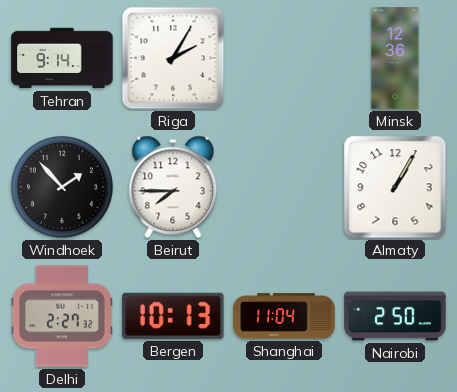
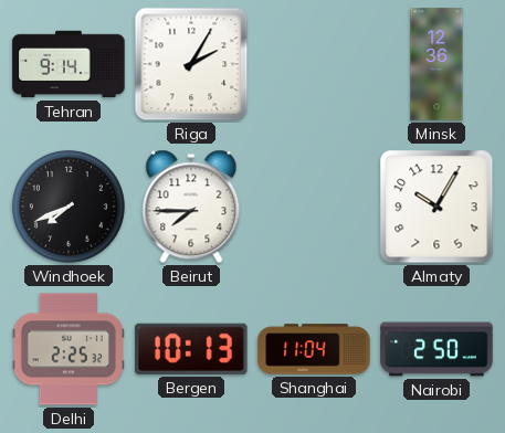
Windhoek: 1:53 -> 7:41 (69, 207)
Almaty: 1:05 -> 10:05 (436, 207)
Delhi: 2:27 -> 2:25 (69, 349)
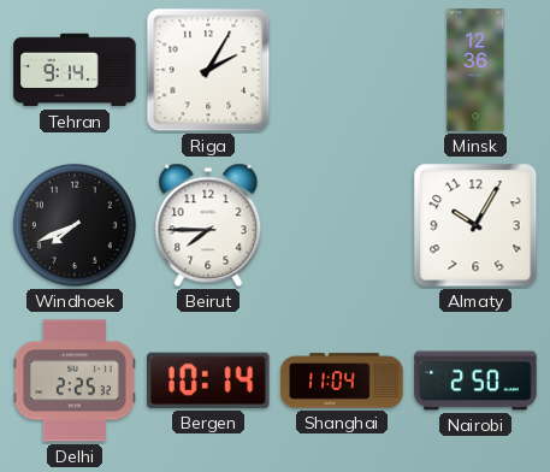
Bergen: 10:13 -> 10:14 (208, 380)
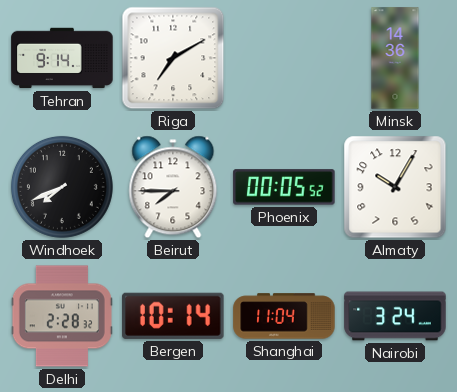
Riga: 2:05 -> 7:10 (173, 58)
Minsk: 12:36 -> 14:36 (395, 58)
Phoenix: none -> 00:05 (284, 187)
Delhi: 2:25 -> 2:28 (62, 316)
Nairobi: 2:50 -> 3:24 (395, 316)
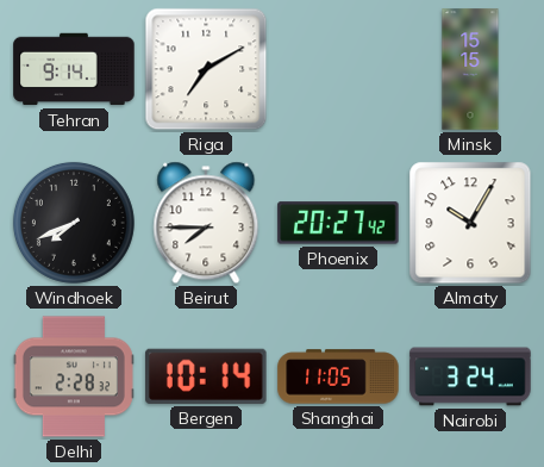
Minsk: 14:36 -> 15:15 (470, 69)
Phoenix: 00:05 -> 20:27 (338, 223)
Shanghai: 11:04 -> 11:05 (338, 376)
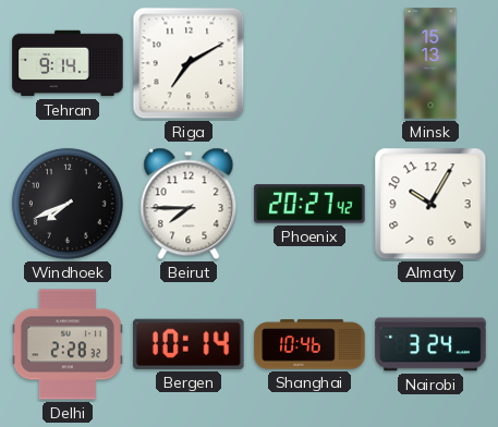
Minsk: 15:15 -> 15:13 (430, 63)
Shanghai: 11:05 -> 10:46 (309, 344)
